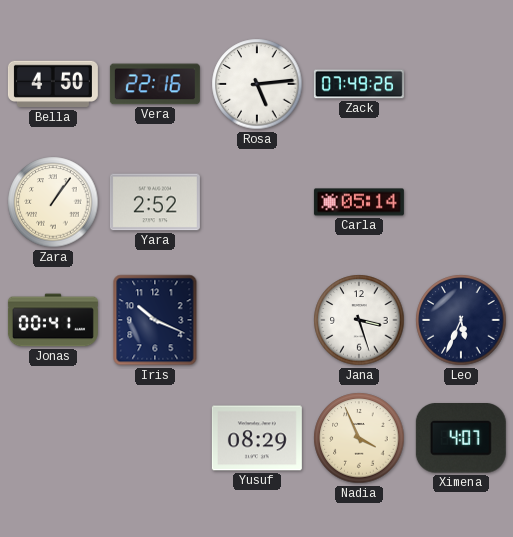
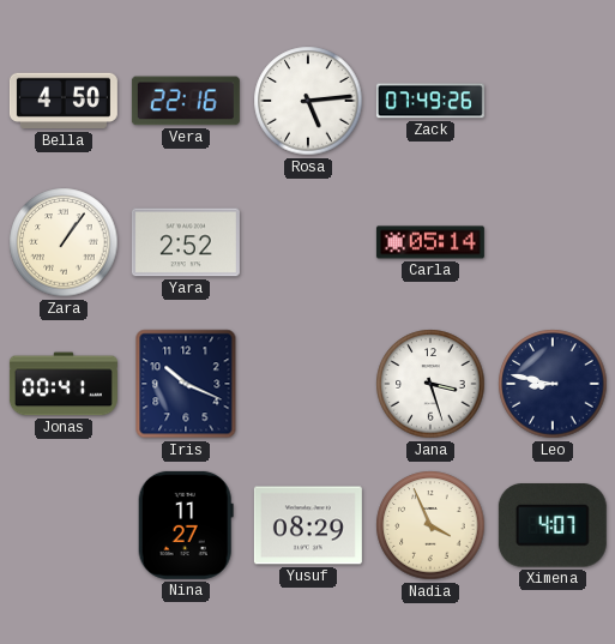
Leo: 5:34 -> 8:47 (553, 384)
Nina: none -> 11:27 (186, 525)
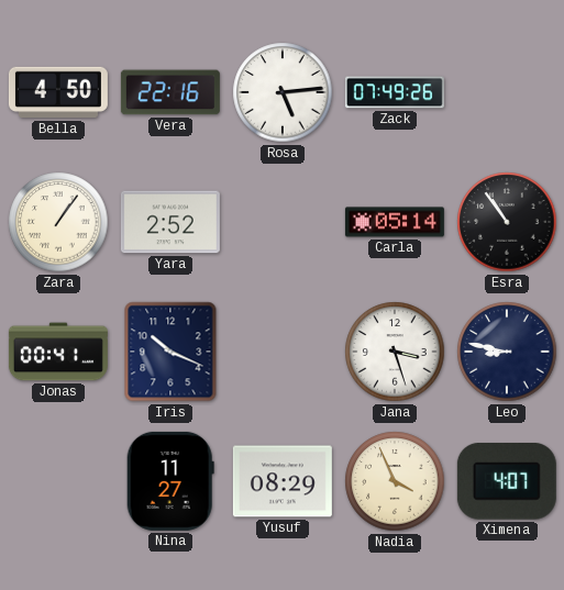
Esra: none -> 10:54 (507, 222)
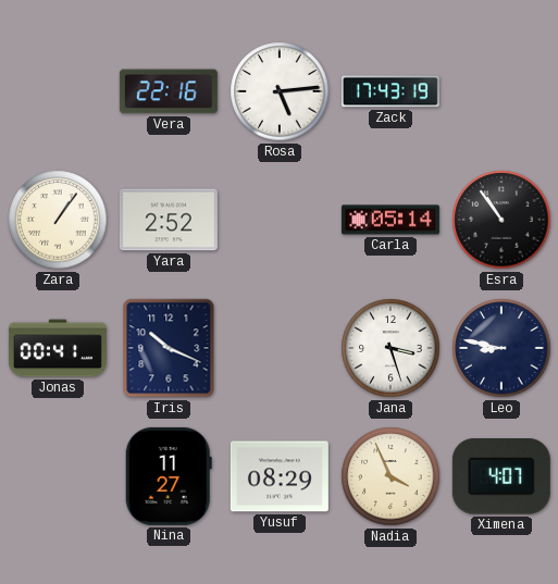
Bella: 4:50 -> none (58, 92)
Zack: 07:49 -> 17:43 (390, 91)
